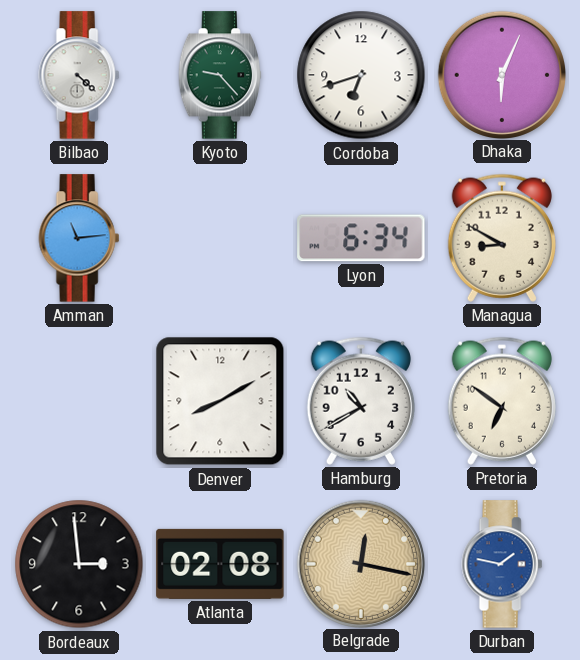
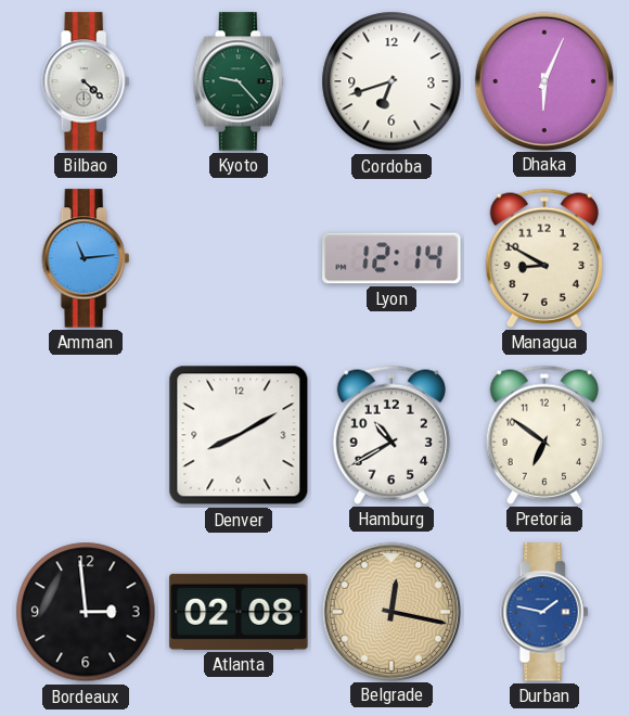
Lyon: 6:34 -> 12:14 (391, 258)
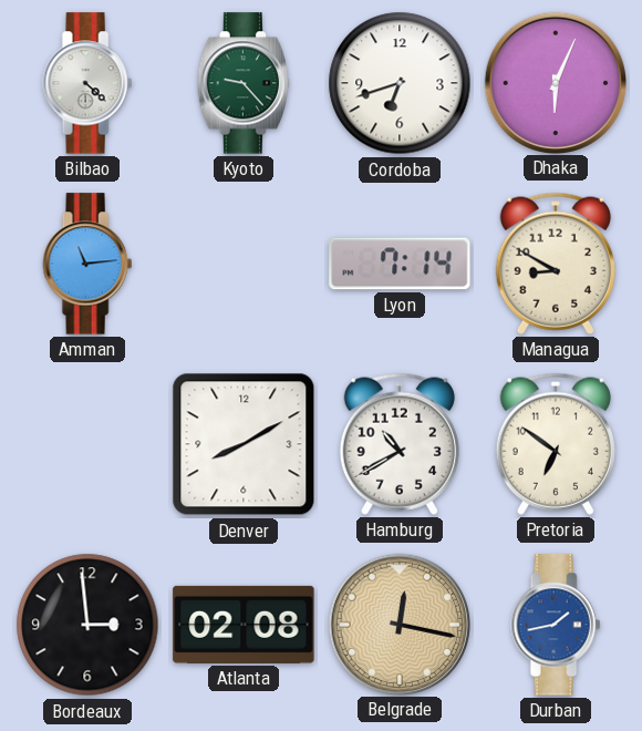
Lyon: 12:14 -> 7:14 (400, 264)
Durban: 1:47 -> 1:43 (556, 625)
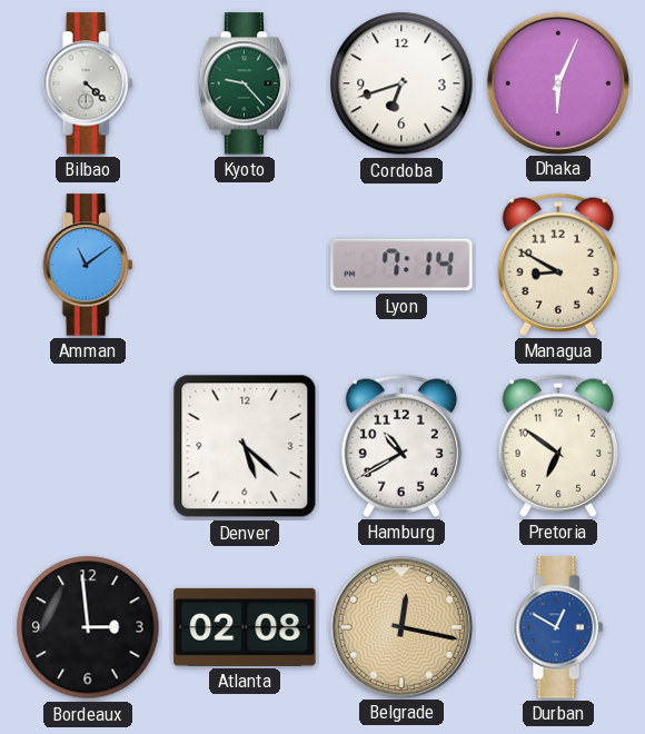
Amman: 11:14 -> 11:09 (88, 265)
Denver: 8:10 -> 5:22 (245, 446)
Durban: 1:43 -> 12:50 (558, 627)
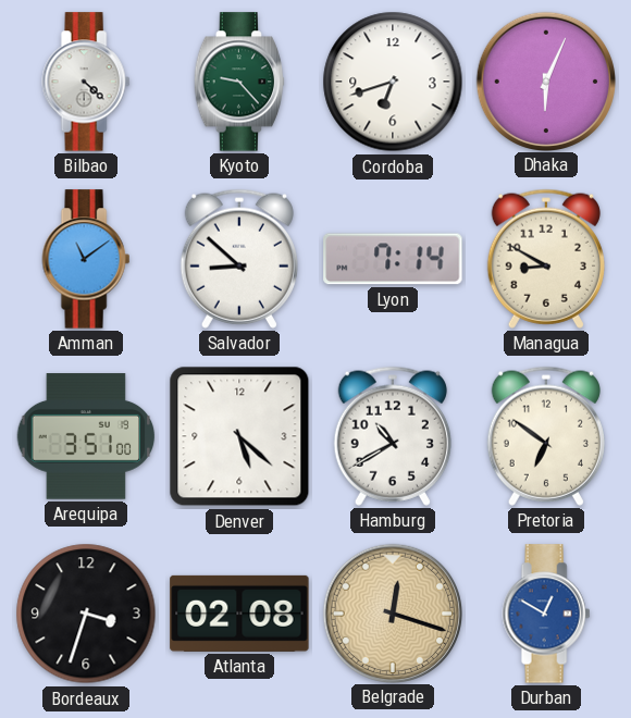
Salvador: none -> 8:52 (239, 259)
Arequipa: none -> 3:51 (86, 436)
Bordeaux: 2:59 -> 3:33 (86, 614)
Belgrade: 12:17 -> 12:18 (392, 612)
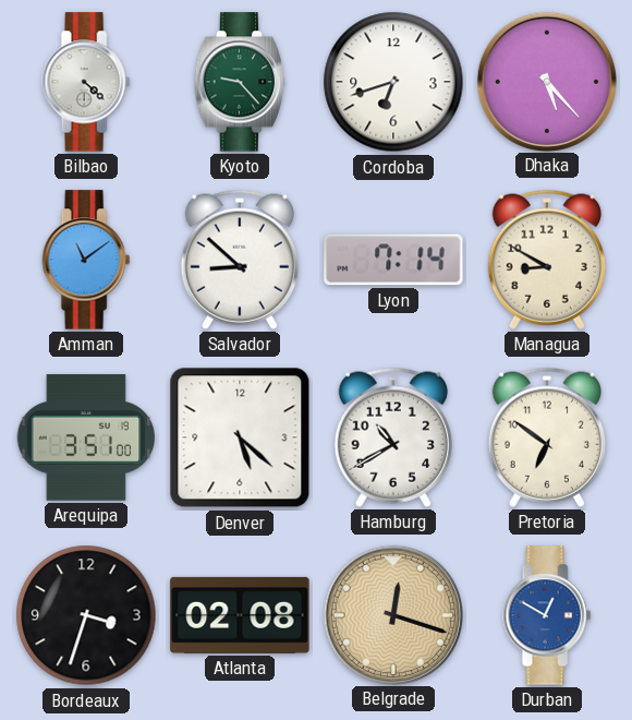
Dhaka: 6:04 -> 5:23 (546, 81)
